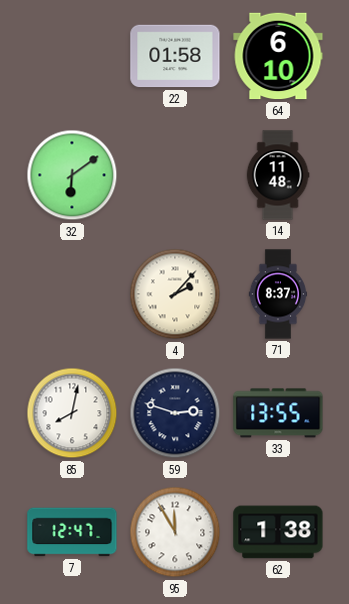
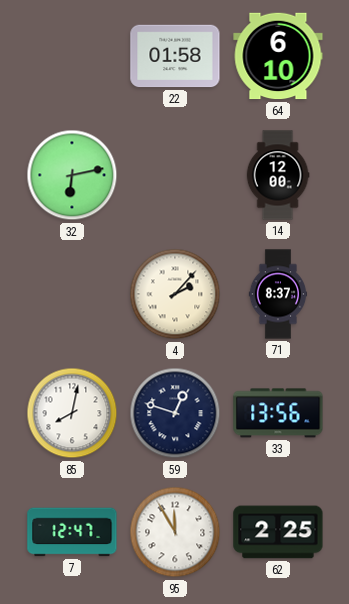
32: 6:09 -> 6:13 (72, 175)
14: 11:48 -> 12:00 (278, 175)
59: 2:48 -> 12:48 (175, 413)
33: 13:55 -> 13:56 (278, 413)
62: 1:38 -> 2:25 (278, 532)
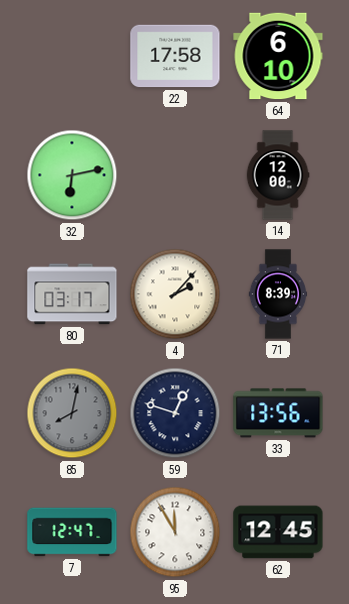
22: 01:58 -> 17:58 (175, 56)
80: none -> 03:17 (72, 294)
71: 8:37 -> 8:39 (278, 294)
85 dial: white -> grey (72, 413)
62: 2:25 -> 12:45 (278, 532)
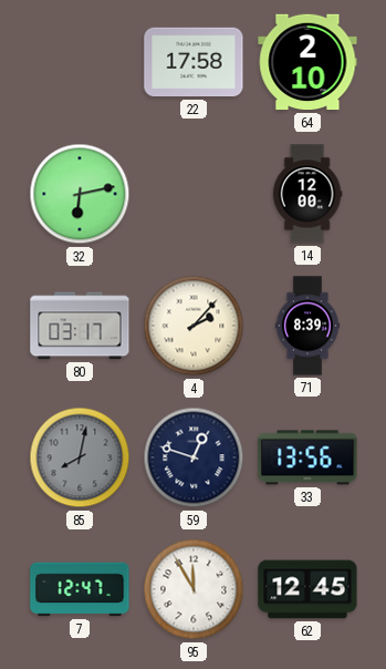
64: 6:10 -> 2:10 (307, 62)
